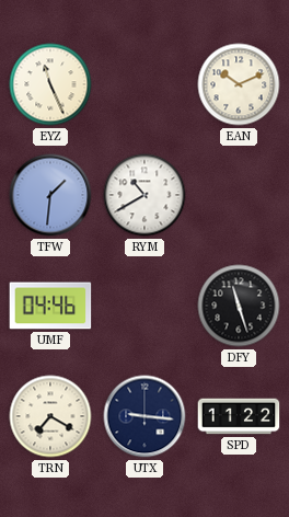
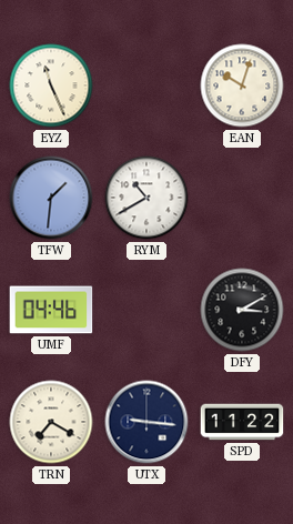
EAN: 10:11 -> 10:03 (242, 85)
DFY: 11:27 -> 3:10 (242, 310)
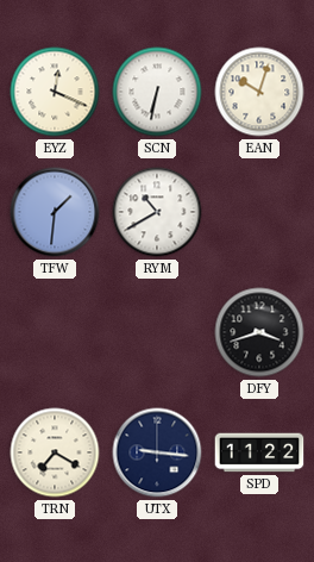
EYZ: 11:26 -> 12:19 (55, 92)
SCN: none -> 6:32 (157, 92)
UMF: 04:46 -> none (51, 310)
DFY: 3:10 -> 3:42 (259, 332)
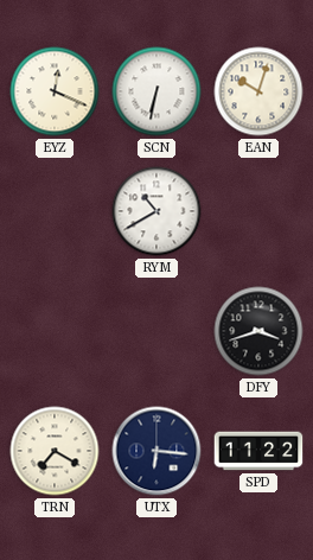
TFW: 1:31 -> none (55, 212)
UTX: 9:16 -> 6:16 (156, 451)
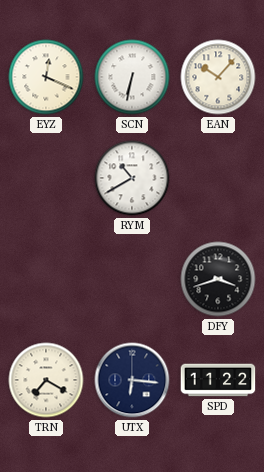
EAN: 10:03 -> 10:07 (218, 77)
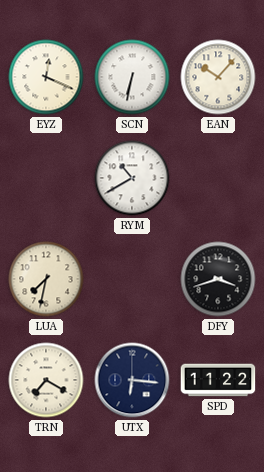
LUA: none -> 7:32 (46, 279)
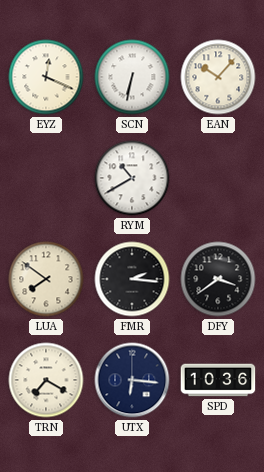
LUA: 7:32 -> 7:51 (46, 279)
FMR: none -> 2:16 (132, 279)
DFY: 3:42 -> 3:39 (218, 279)
SPD: 11:22 -> 10:36 (218, 380)
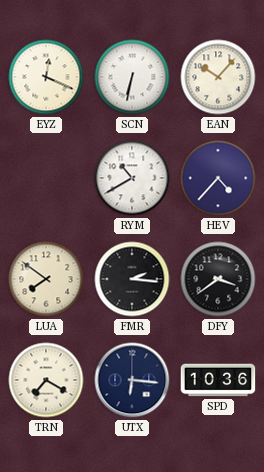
HEV: none -> 4:37 (218, 178)
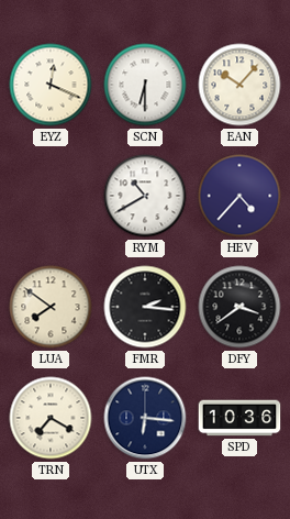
SCN: 6:32 -> 6:30 (145, 85)
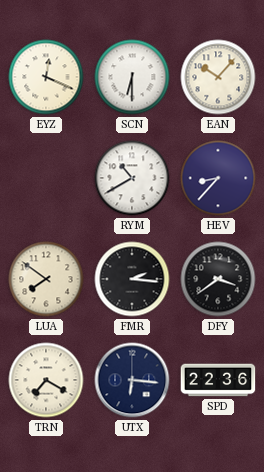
HEV: 4:37 -> 8:37 (218, 178)
SPD: 10:36 -> 22:36 (218, 380)
